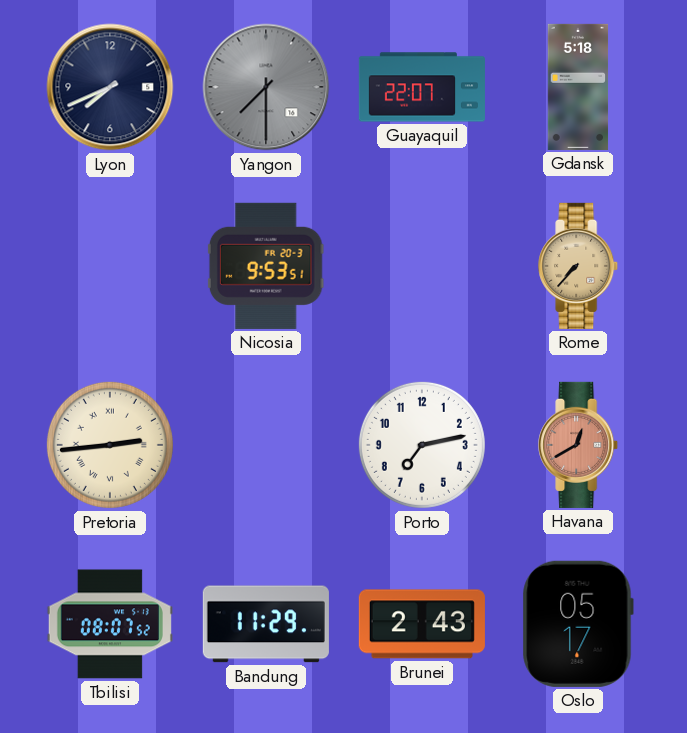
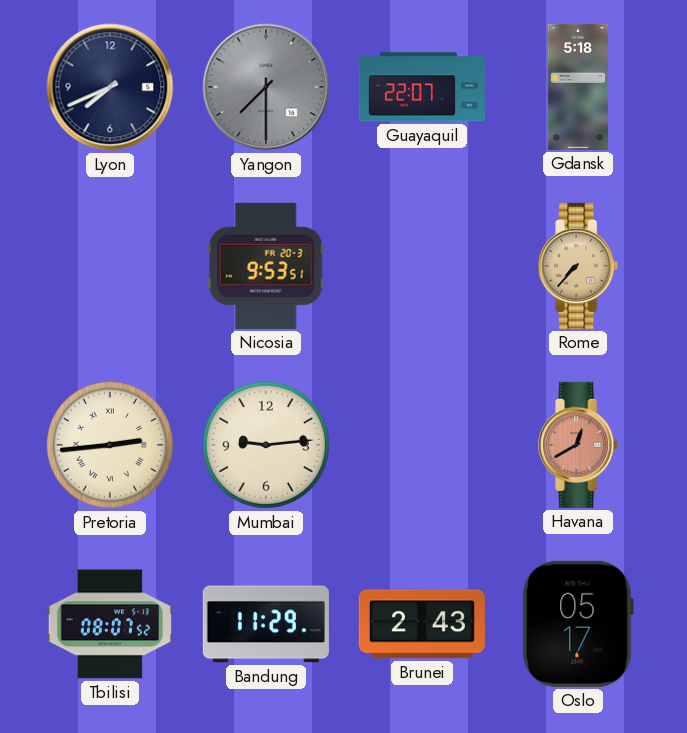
Mumbai: none -> 9:14 (266, 445)
Porto: 7:13 -> none (422, 445)
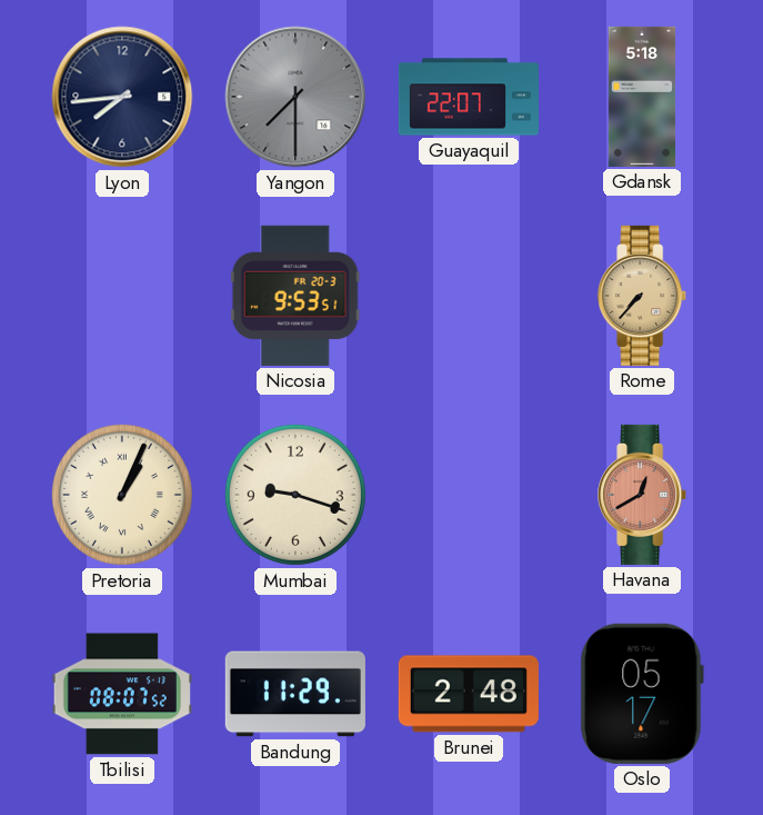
Lyon: 7:41 -> 7:44 (122, 97)
Pretoria: 2:44 -> 1:04 (122, 495)
Mumbai: 9:14 -> 9:18 (295, 495)
Brunei: 2:43 -> 2:48 (469, 694)
